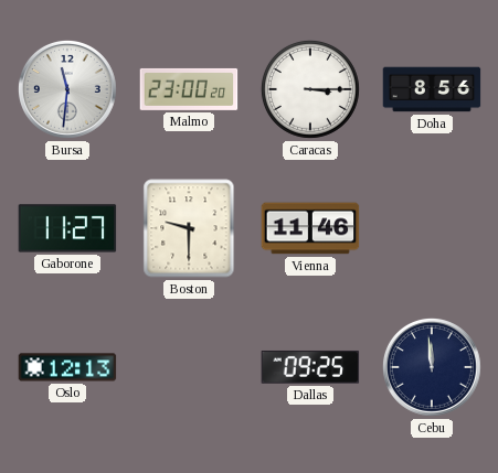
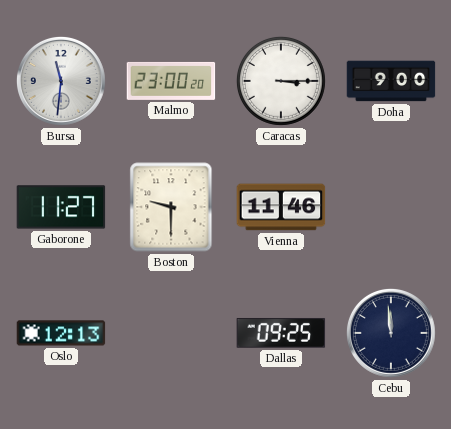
Doha: 8:56 -> 9:00 (391, 81)
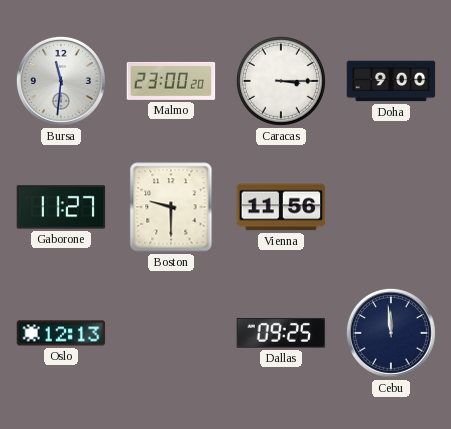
Vienna: 11:46 -> 11:56 (281, 207)
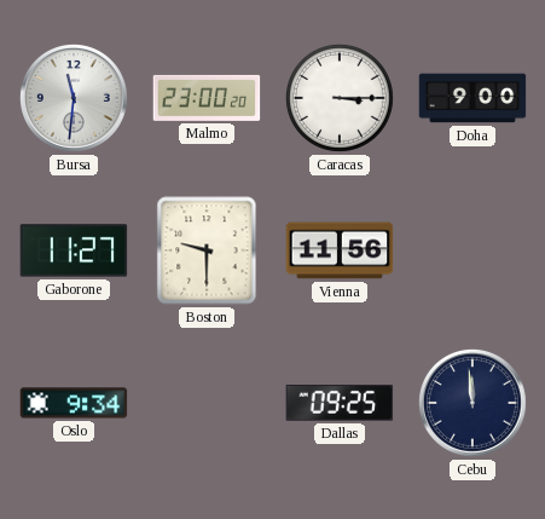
Oslo: 12:13 -> 9:34 (74, 403)
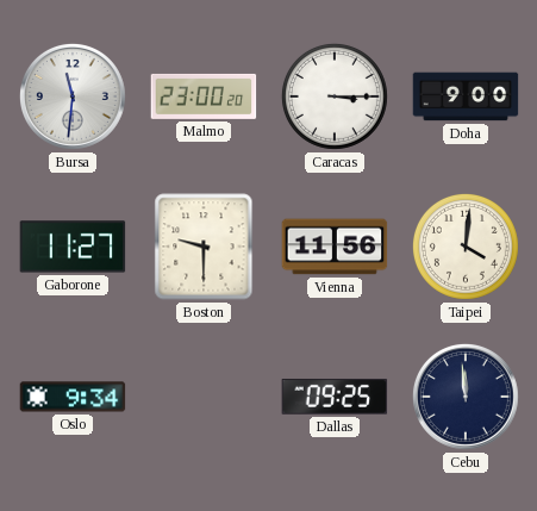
Taipei: none -> 4:01 (466, 247)
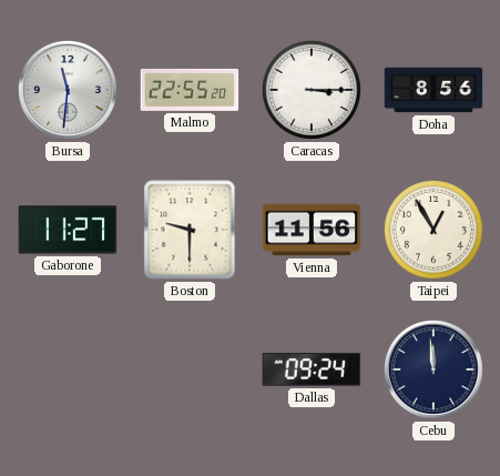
Malmo: 23:00 -> 22:55 (190, 90)
Doha: 9:00 -> 8:56 (433, 90)
Taipei: 4:01 -> 12:55 (433, 230)
Oslo: 9:34 -> none (73, 397)
Dallas: 09:25 -> 09:24 (312, 369)
